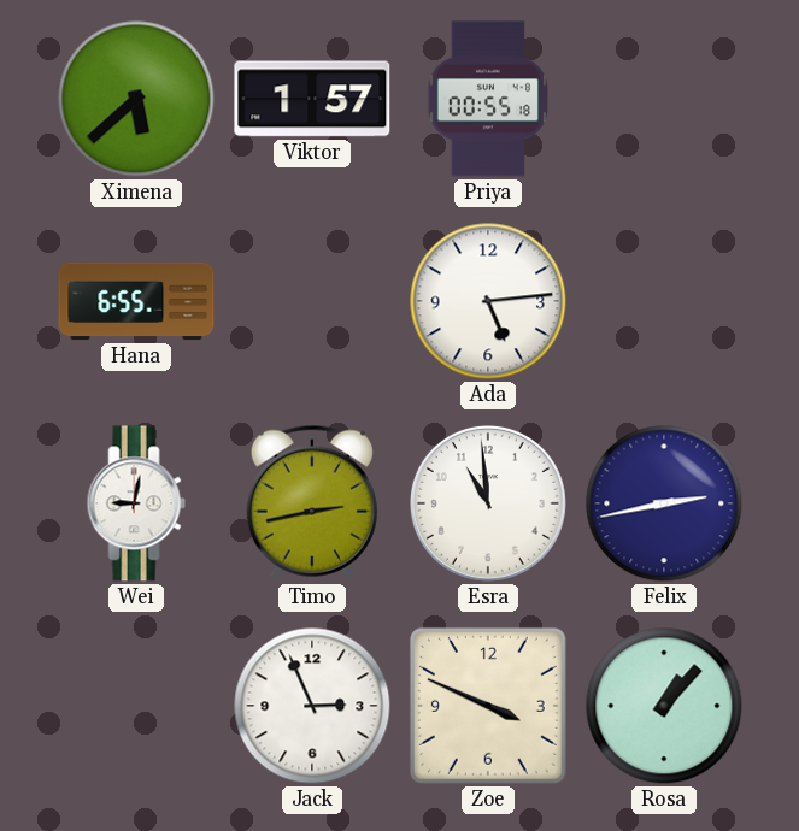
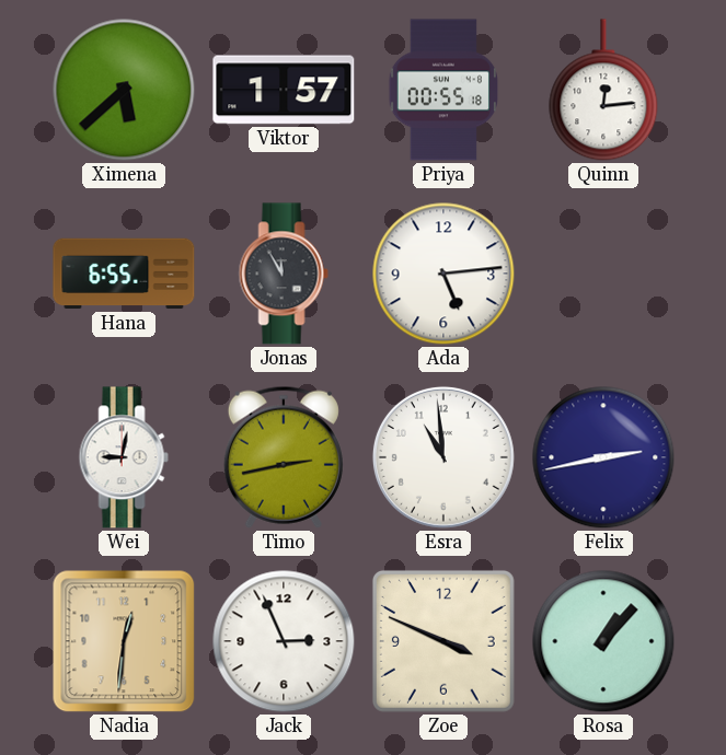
Quinn: none -> 12:14 (603, 90)
Jonas: none -> 11:55 (284, 274)
Nadia: none -> 12:31 (124, 641)
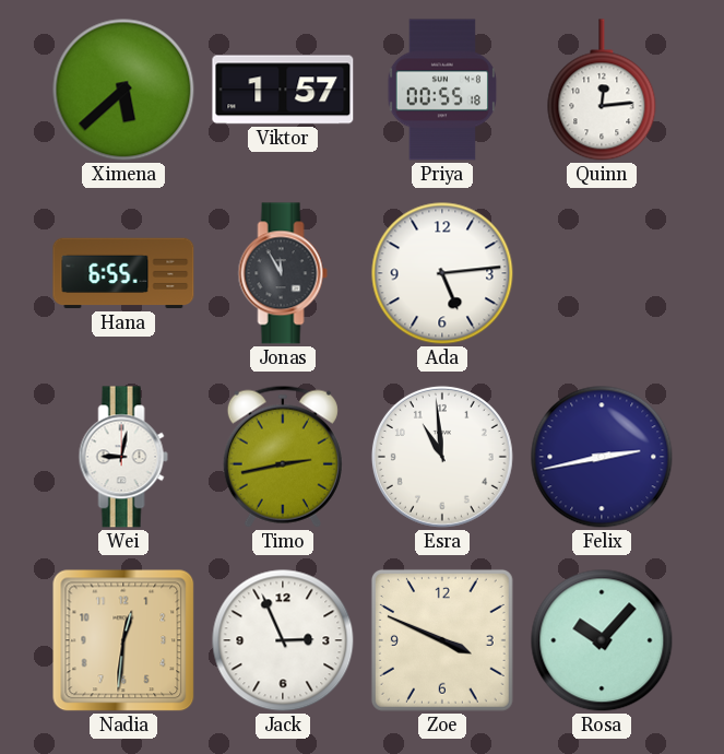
Rosa: 1:07 -> 10:07 (602, 640)
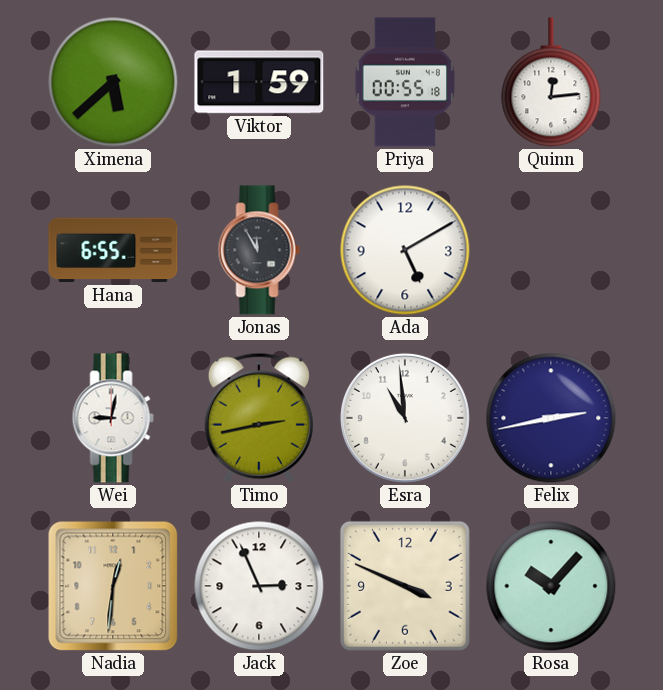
Viktor: 1:57 -> 1:59 (259, 82)
Ada: 5:14 -> 5:10 (405, 250)
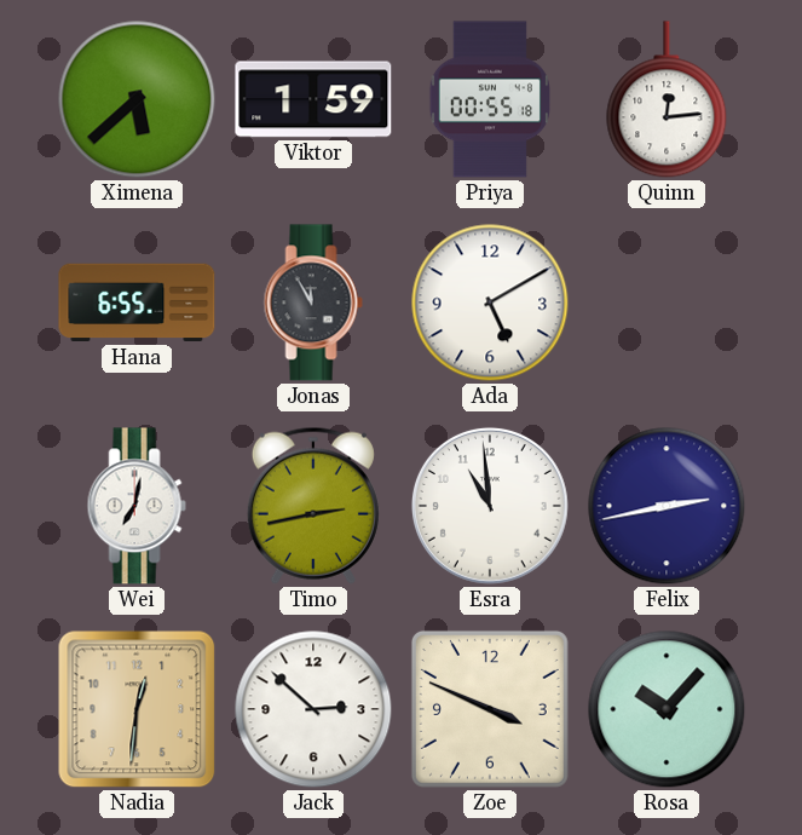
Wei: 9:02 -> 7:02 (137, 506)
Jack: 2:56 -> 2:52 (313, 709)
